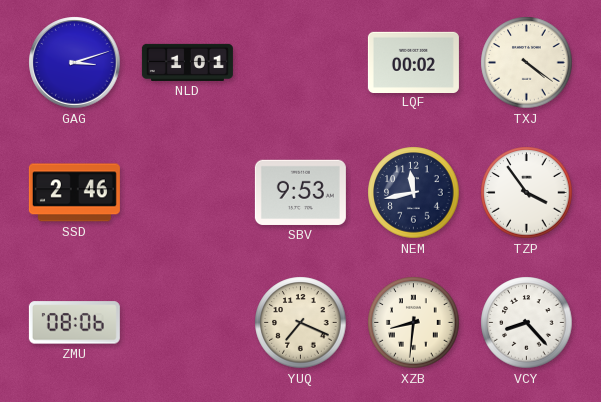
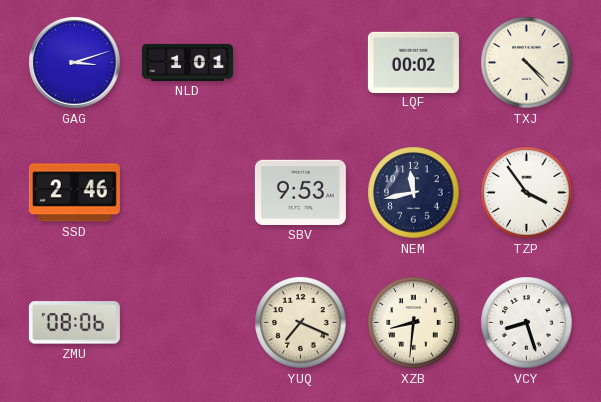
TXJ: 4:21 -> 4:23 (527, 63)
VCY: 8:23 -> 8:27 (527, 323)
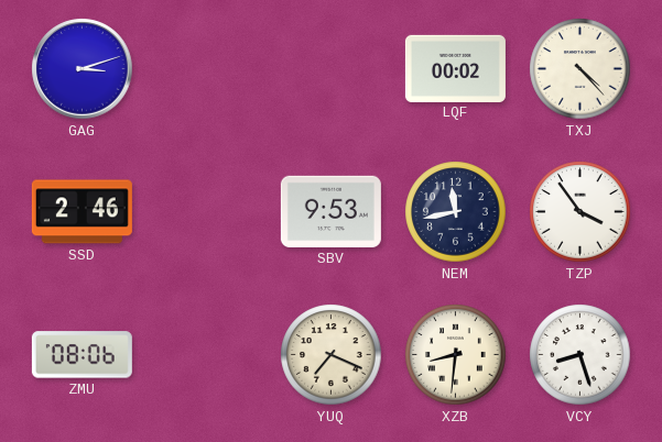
NLD: 1:01 -> none (187, 62)
